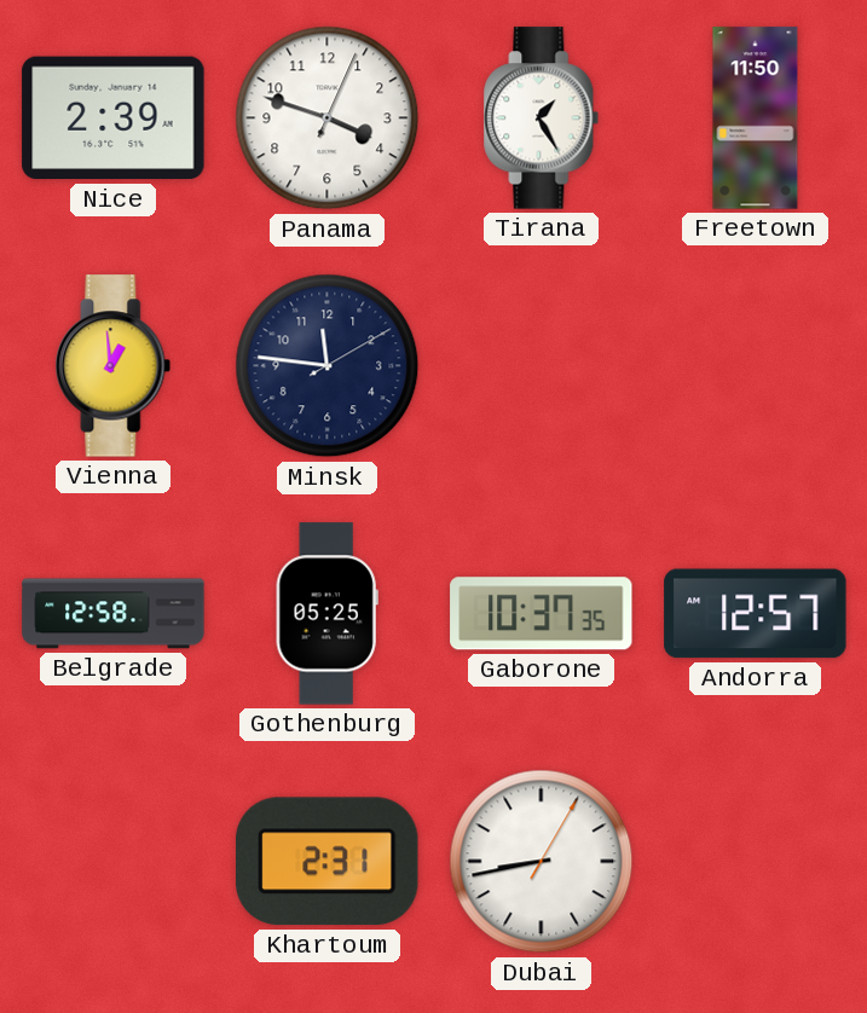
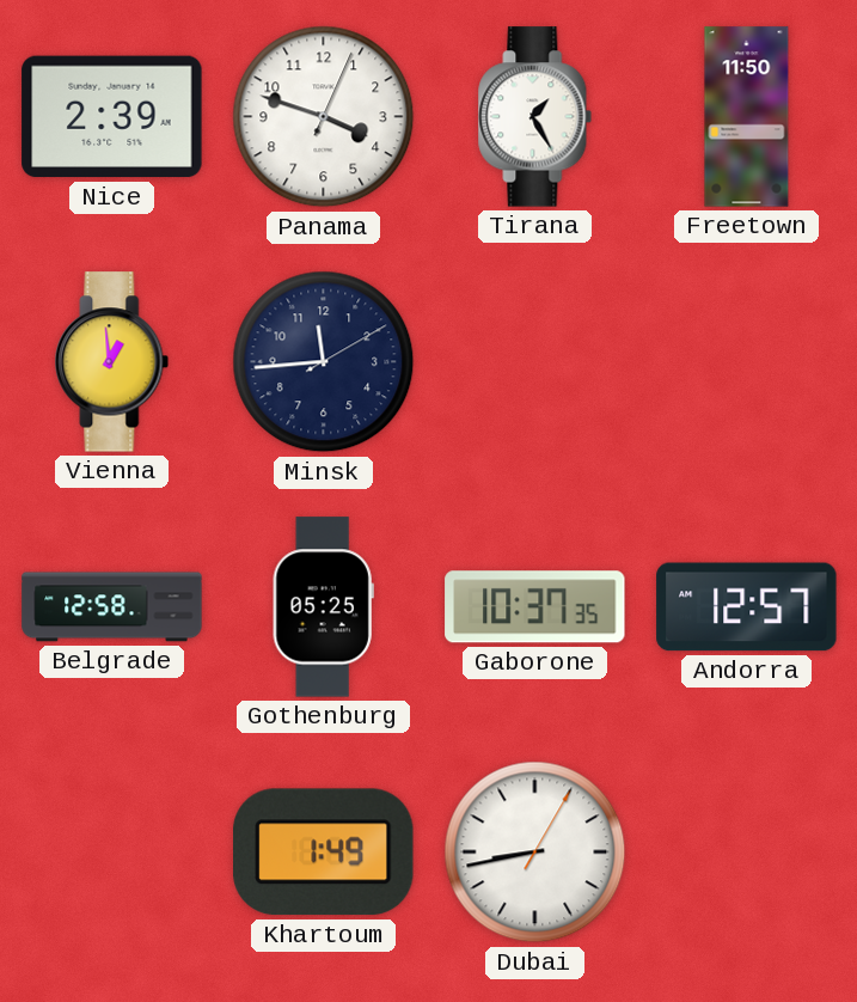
Minsk: 11:46 -> 11:44 (324, 362)
Khartoum: 2:31 -> 1:49 (324, 853)
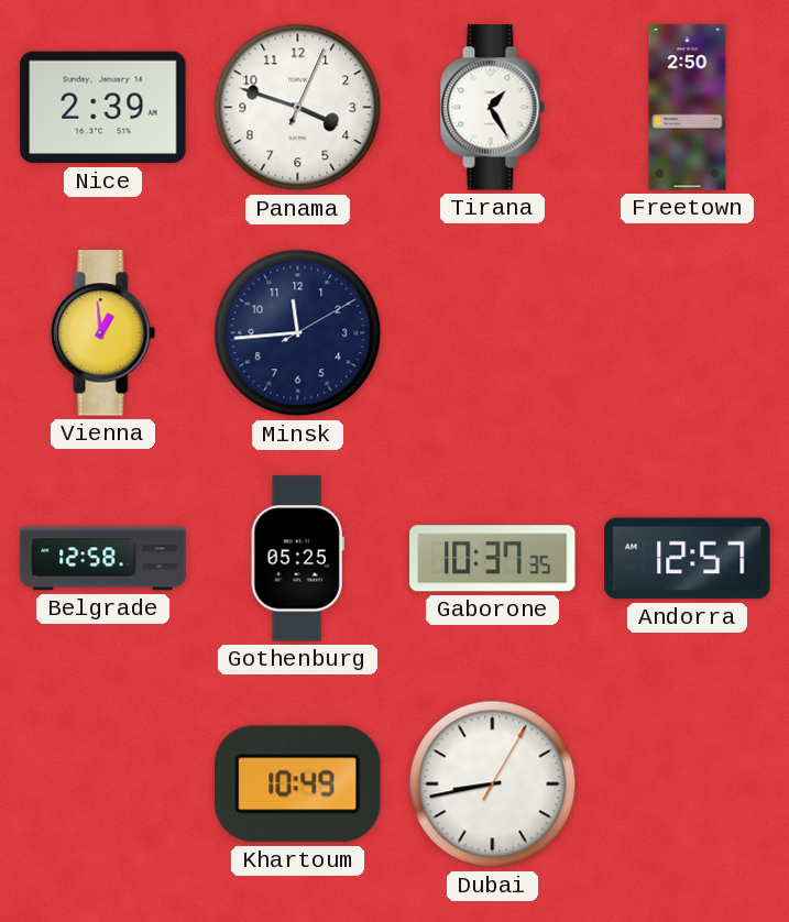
Freetown: 11:50 -> 2:50 (688, 108)
Khartoum: 1:49 -> 10:49 (298, 784)
